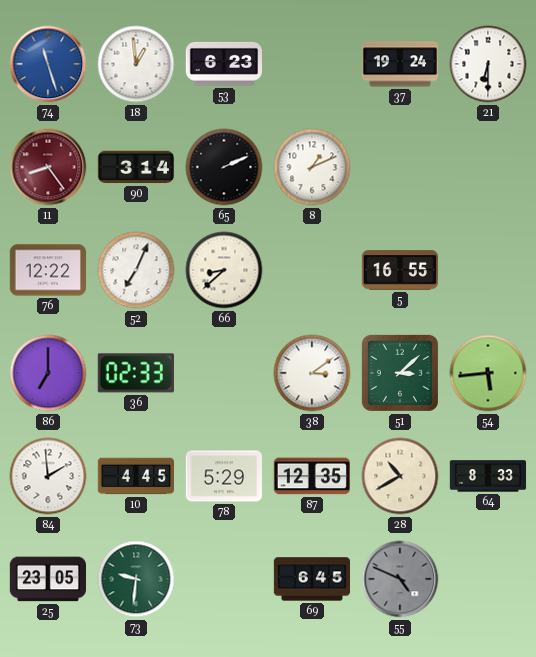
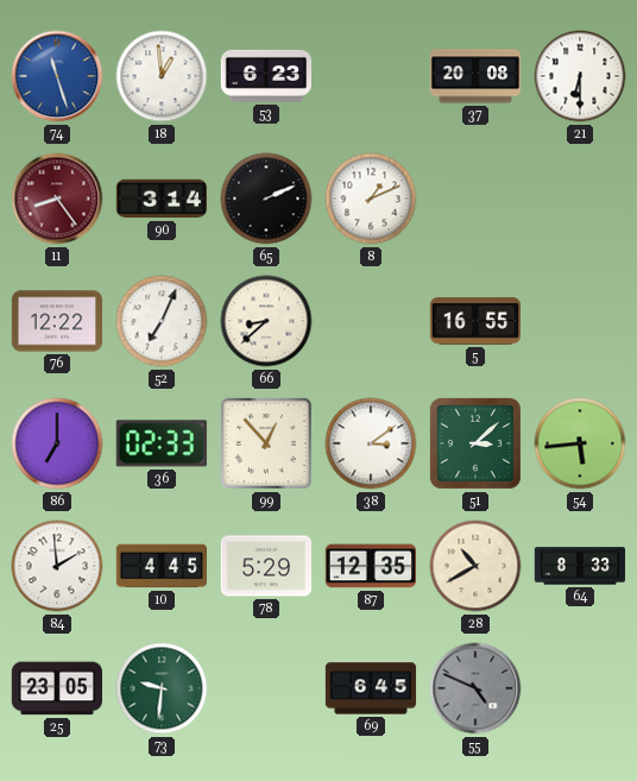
37: 19:24 -> 20:08 (475, 76)
99: none -> 12:53 (266, 443)
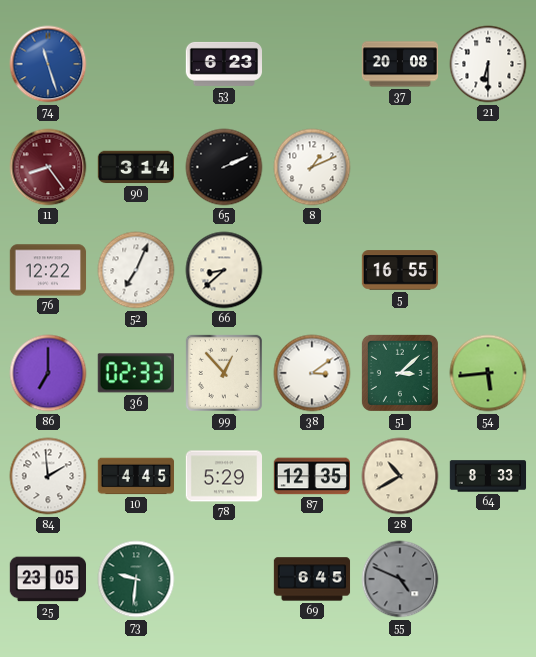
18: 12:59 -> none (162, 76)
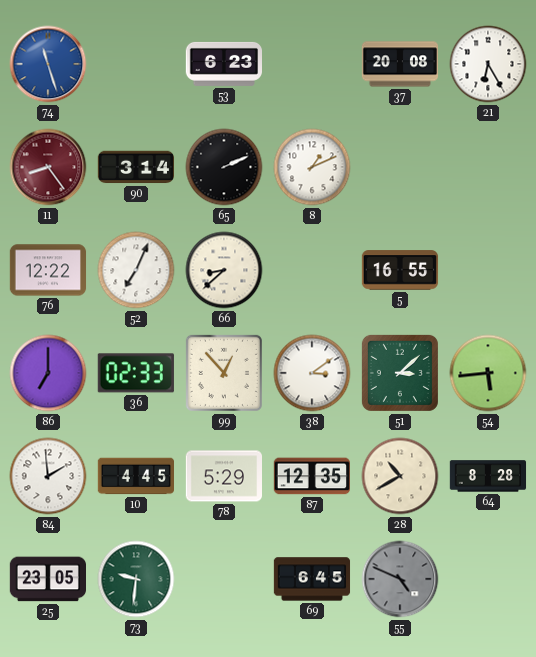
21: 6:30 -> 6:25 (488, 64)
64: 8:33 -> 8:28 (488, 476)
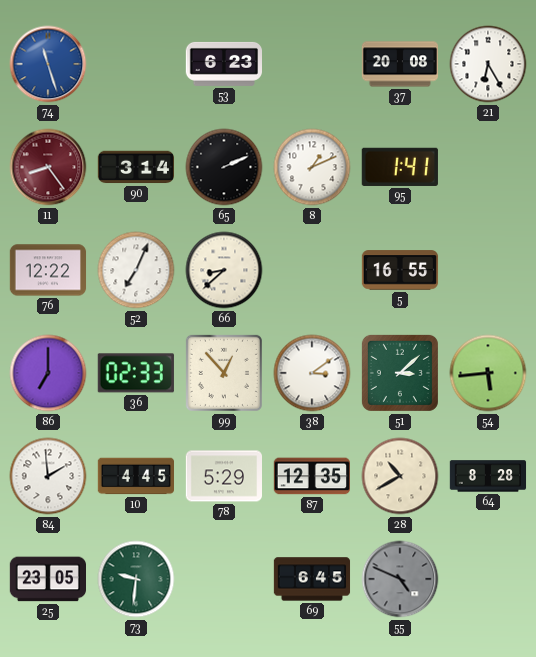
95: none -> 1:41 (400, 167)
